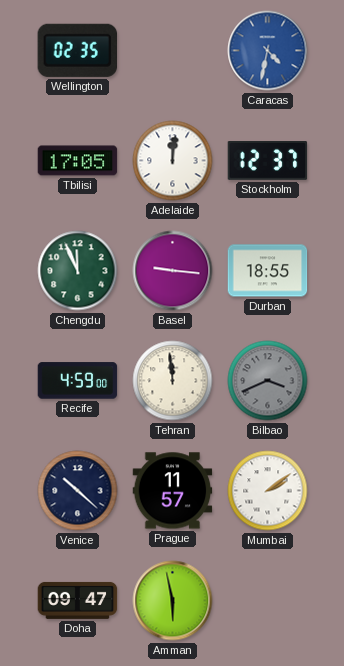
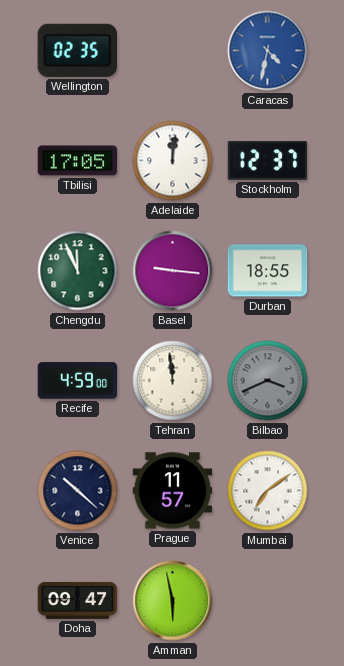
Mumbai: 2:09 -> 7:09 (268, 491)
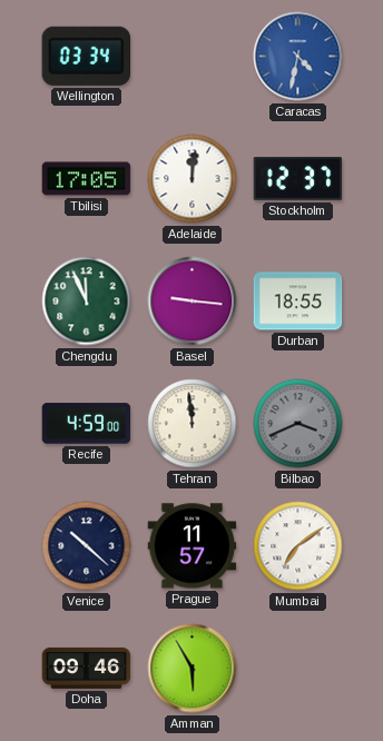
Wellington: 02:35 -> 03:34 (86, 56)
Doha: 09:47 -> 09:46 (87, 668)
Amman: 5:58 -> 5:55 (193, 669)
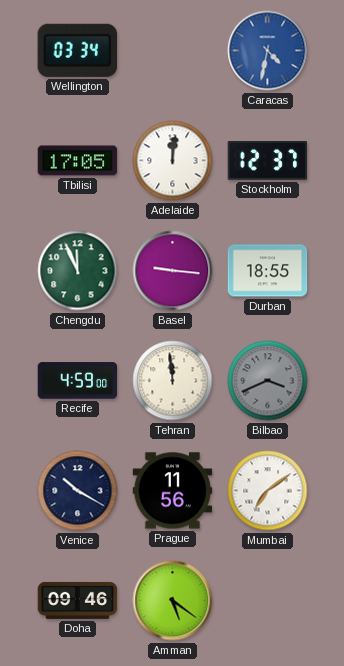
Venice: 10:22 -> 10:20 (78, 491)
Prague: 11:57 -> 11:56 (173, 491)
Amman: 5:55 -> 5:21 (173, 601)
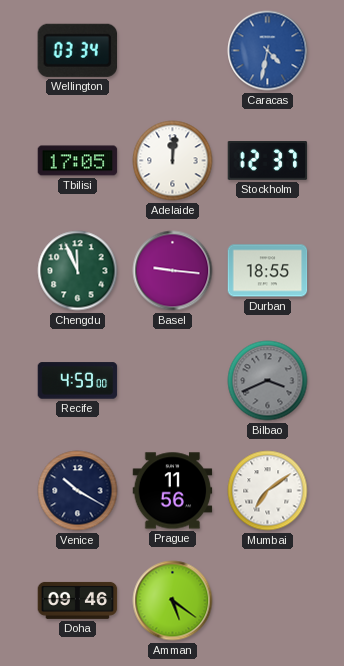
Tehran: 11:59 -> none (173, 381)
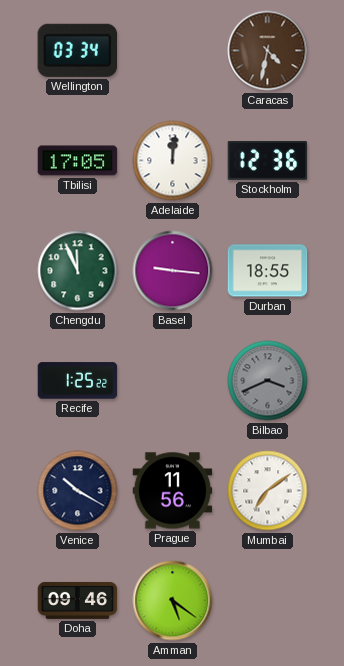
Caracas dial: blue -> brown (268, 51)
Stockholm: 12:37 -> 12:36 (268, 161)
Recife: 4:59 -> 1:25 (78, 381)
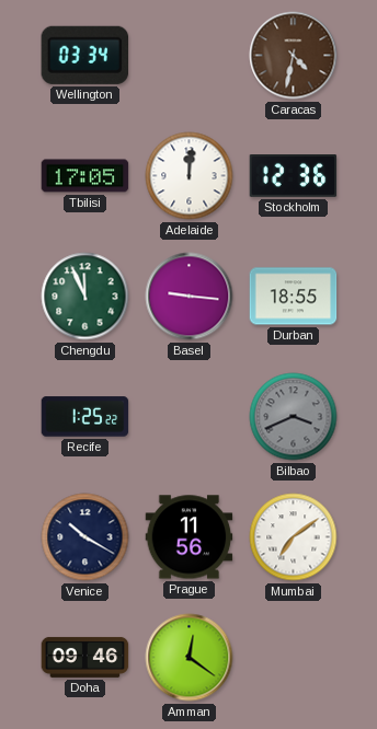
Amman: 5:21 -> 12:21 (190, 658)
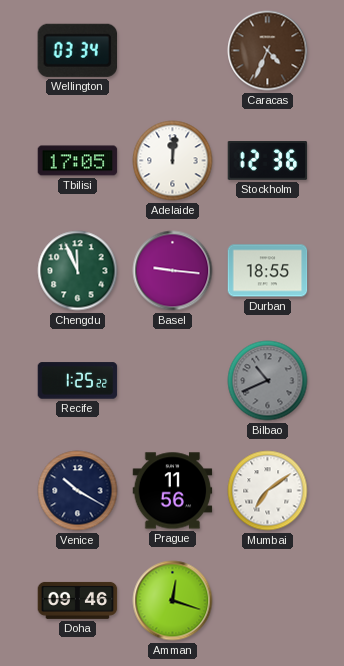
Caracas: 4:32 -> 4:34 (268, 51)
Bilbao: 3:41 -> 10:41 (268, 381)
Amman: 12:21 -> 12:18 (173, 601)
